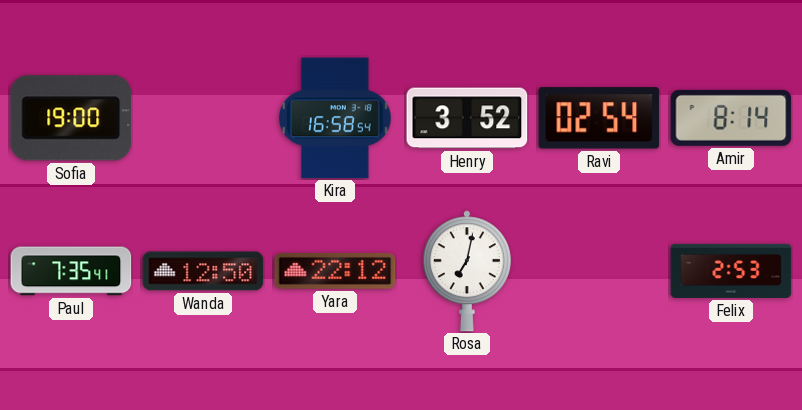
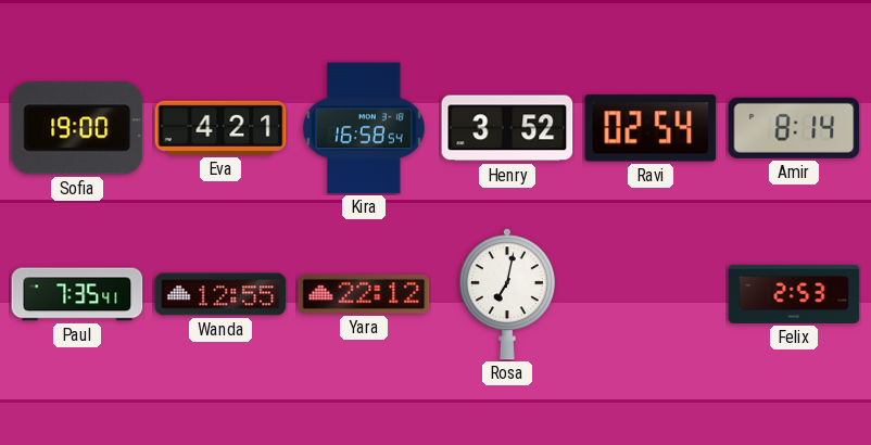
Eva: none -> 4:21 (220, 128)
Wanda: 12:50 -> 12:55 (220, 294)
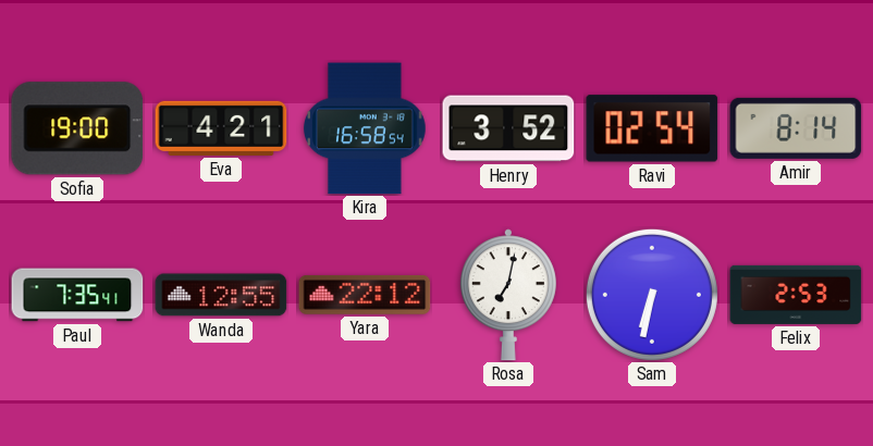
Sam: none -> 6:32 (652, 295)
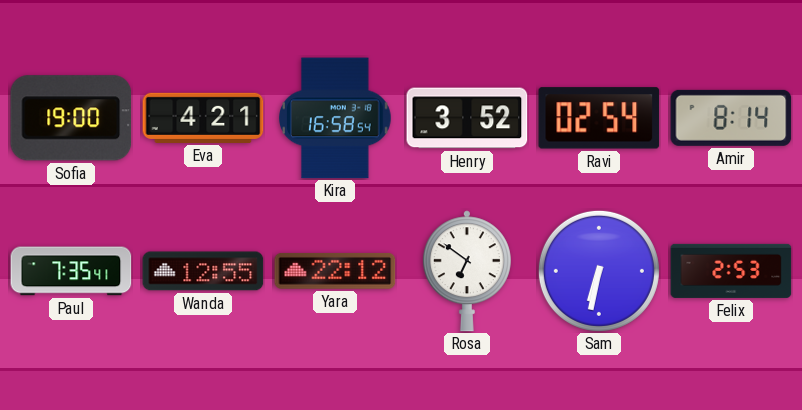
Rosa: 7:02 -> 6:51 (467, 271)
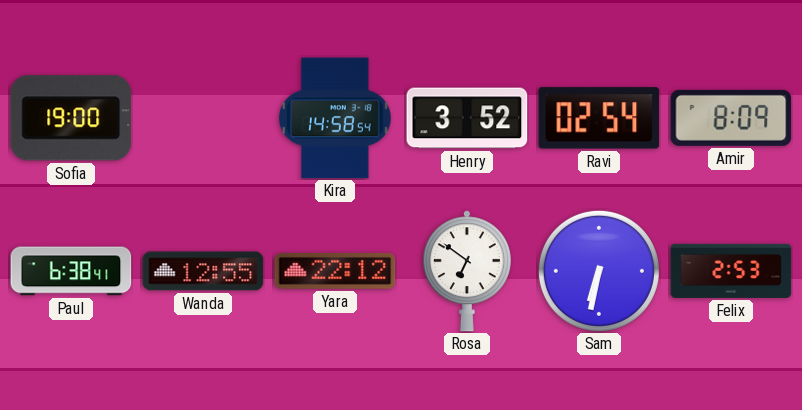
Eva: 4:21 -> none (203, 118)
Kira: 16:58 -> 14:58 (336, 118)
Amir: 8:14 -> 8:09 (731, 118)
Paul: 7:35 -> 6:38 (71, 271)
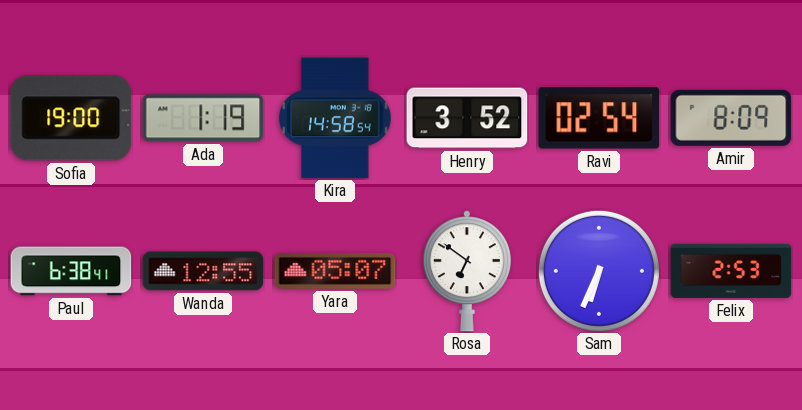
Ada: none -> 1:19 (203, 118)
Yara: 22:12 -> 05:07 (335, 271)
Sam: 6:32 -> 6:34 (599, 271)
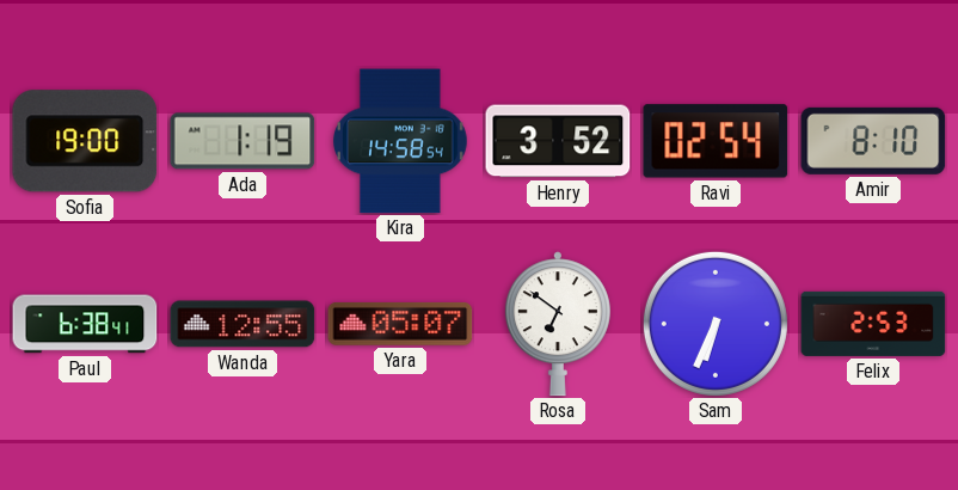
Amir: 8:09 -> 8:10 (873, 141)
